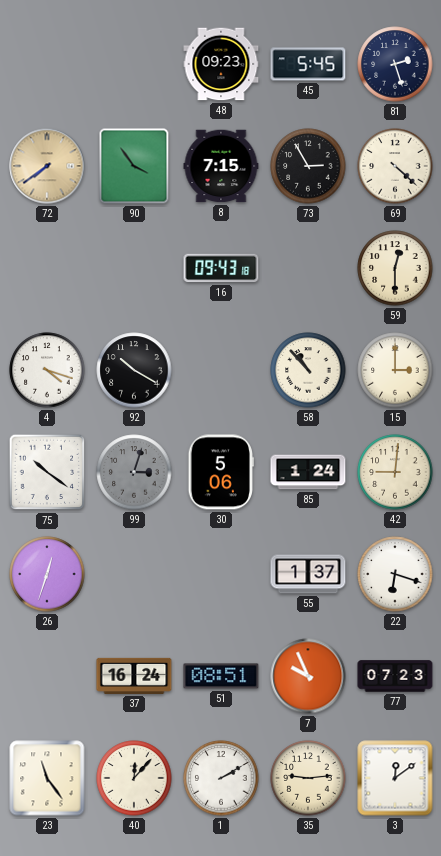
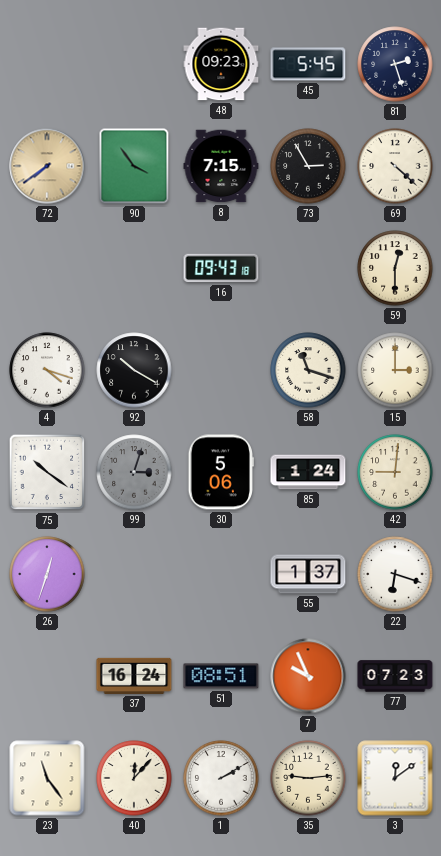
58: 10:53 -> 11:18 (308, 370)
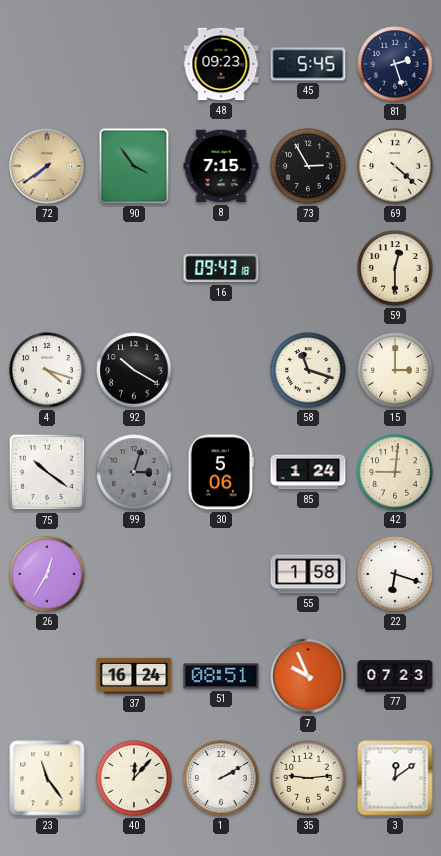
26: 12:33 -> 12:35 (47, 574)
55: 1:37 -> 1:58 (308, 574)
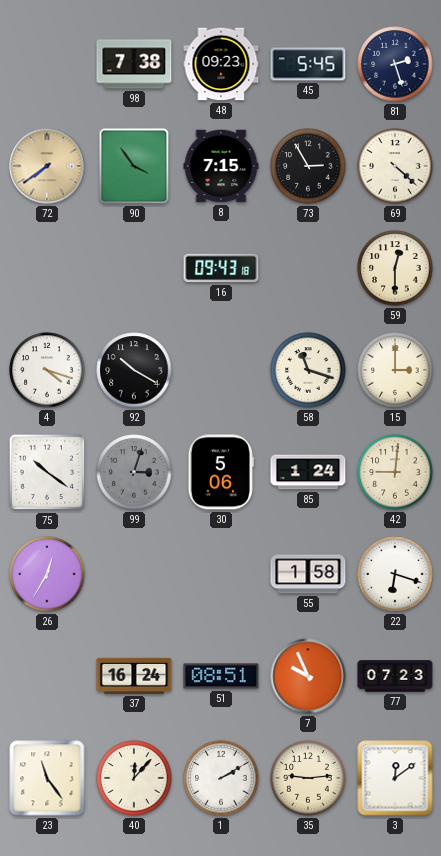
98: none -> 7:38 (134, 64)
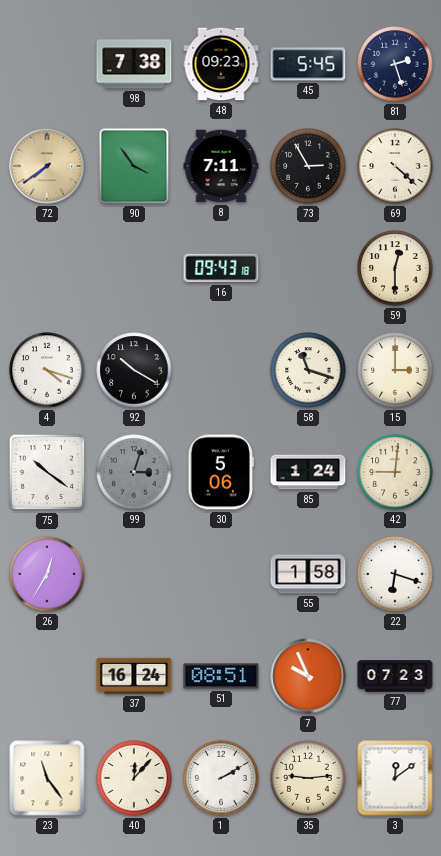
8: 7:15 -> 7:11 (221, 166)
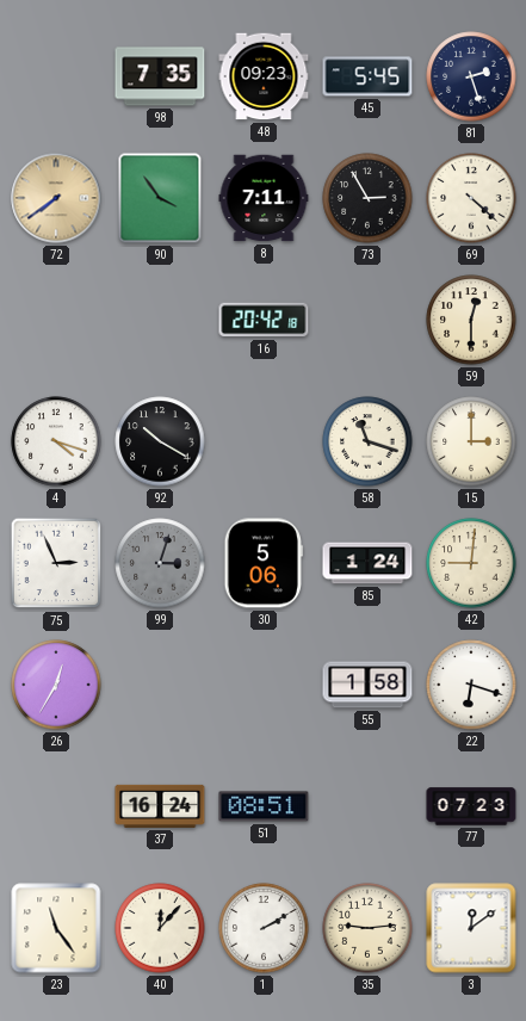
98: 7:38 -> 7:35 (160, 76)
16: 09:43 -> 20:42 (264, 320)
75: 10:21 -> 2:56 (56, 563)
7: 9:56 -> none (308, 676)
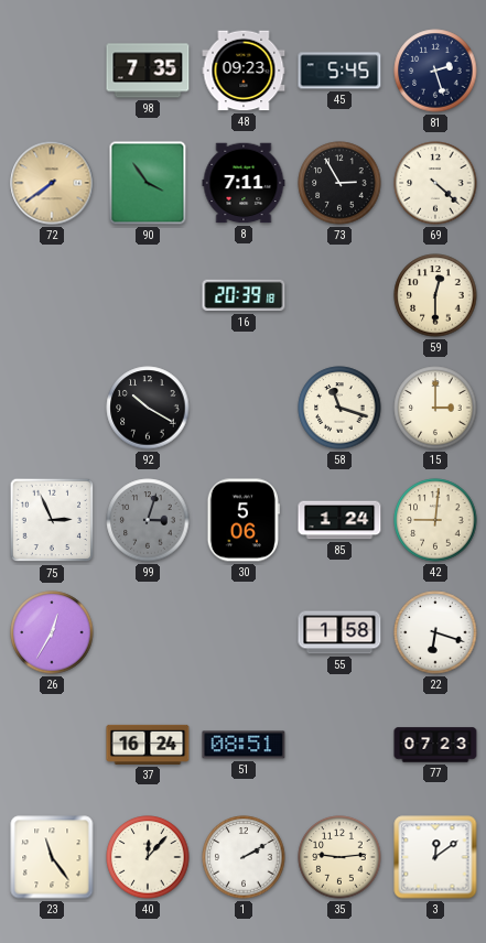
16: 20:42 -> 20:39 (244, 295)
4: 4:18 -> none (56, 441)
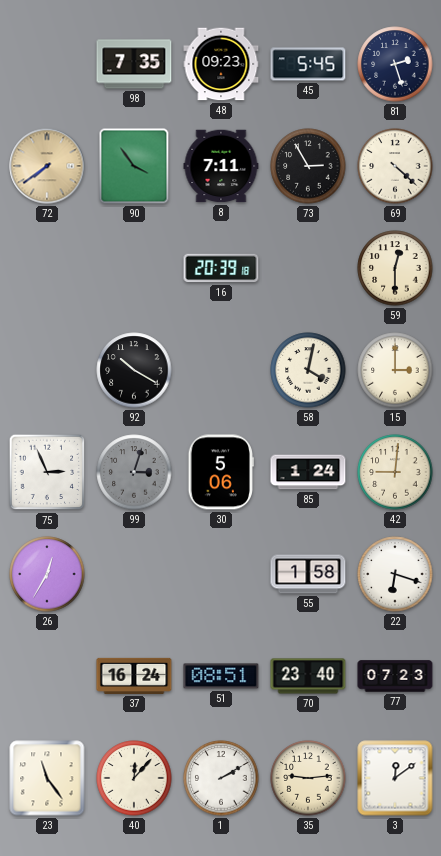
58: 11:18 -> 4:02 (308, 370)
70: none -> 23:40 (308, 676)
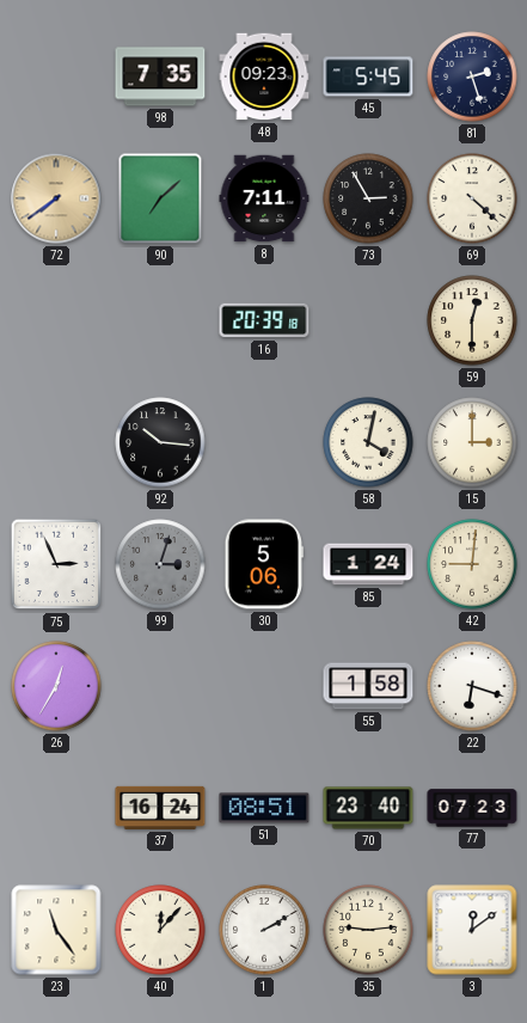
90: 3:54 -> 7:08 (160, 198)
92: 10:20 -> 10:16 (160, 442)
